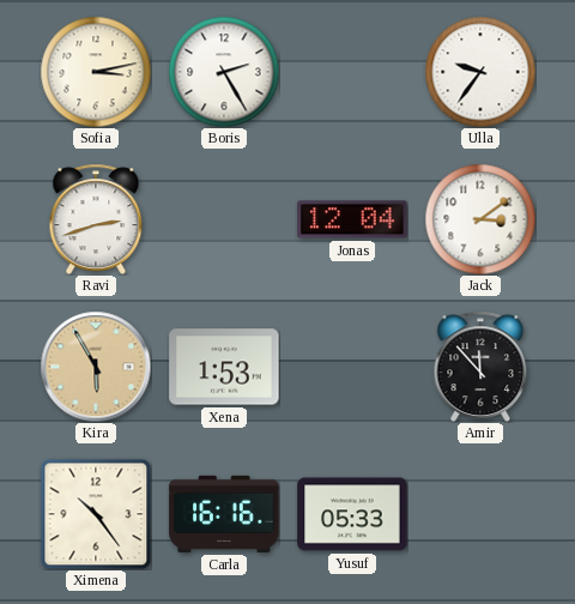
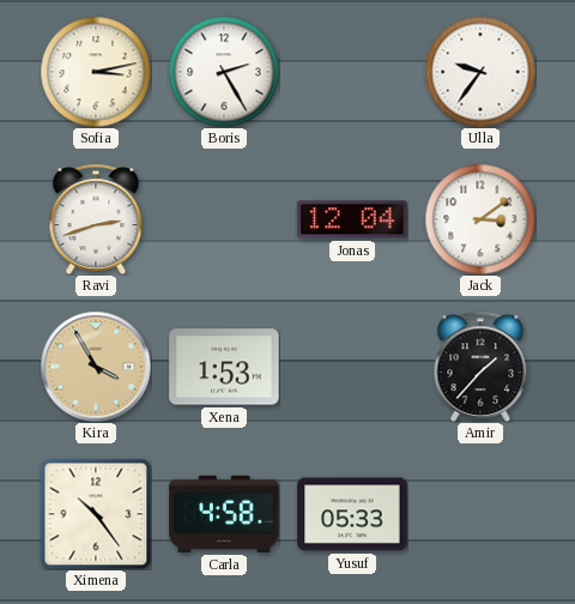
Kira: 5:55 -> 3:55 (96, 367)
Amir: 11:53 -> 1:37 (480, 367)
Carla: 16:16 -> 4:58 (224, 514)
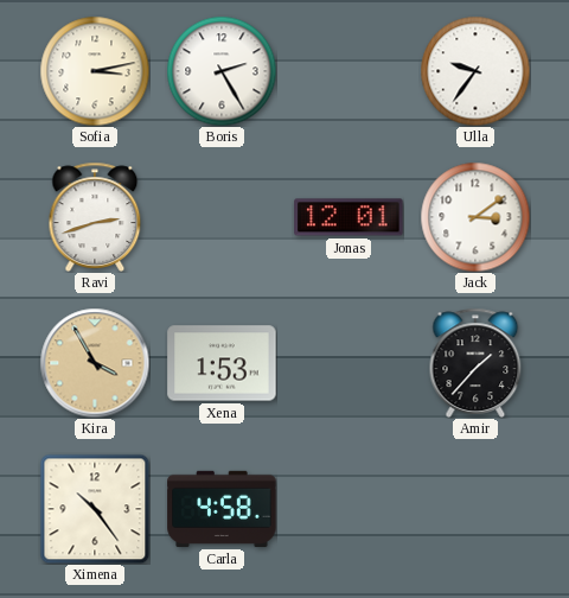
Jonas: 12:04 -> 12:01 (349, 217)
Yusuf: 05:33 -> none (352, 514)
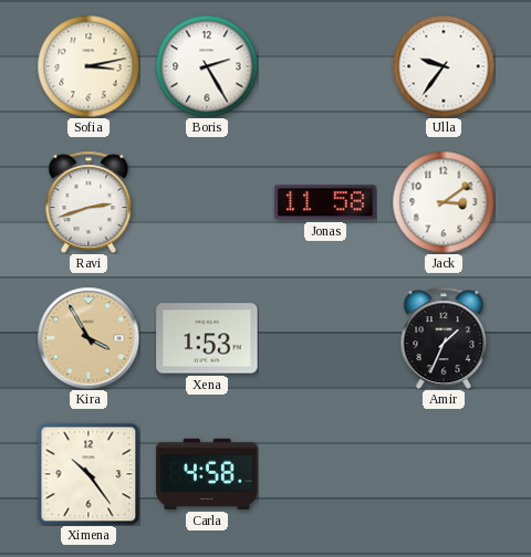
Jonas: 12:01 -> 11:58 (325, 202)
Amir: 1:37 -> 1:34 (444, 338)
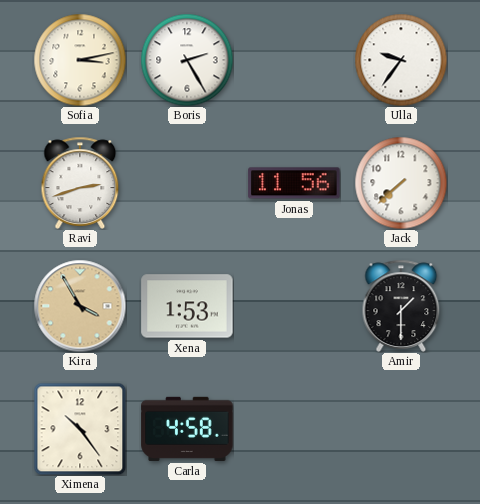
Jonas: 11:58 -> 11:56 (294, 183)
Jack: 3:09 -> 7:38 (401, 183)
Amir: 1:34 -> 1:30 (401, 306)
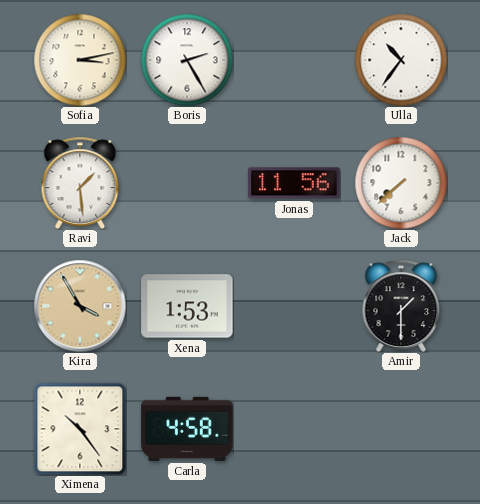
Ulla: 9:36 -> 10:36 (401, 60)
Ravi: 2:42 -> 1:29 (80, 183)
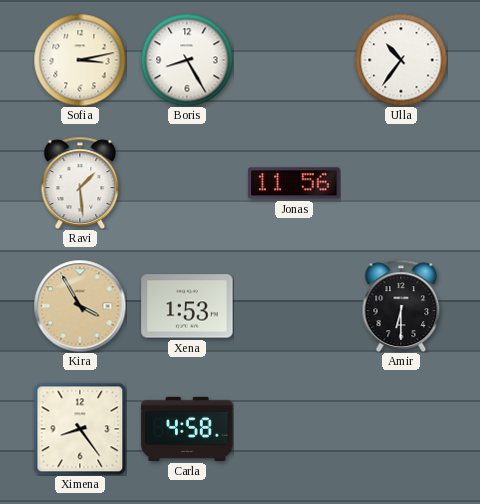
Boris: 2:25 -> 8:25 (187, 60)
Jack: 7:38 -> none (401, 183)
Amir: 1:30 -> 6:30 (401, 306)
Ximena: 10:24 -> 8:24 (80, 429)
